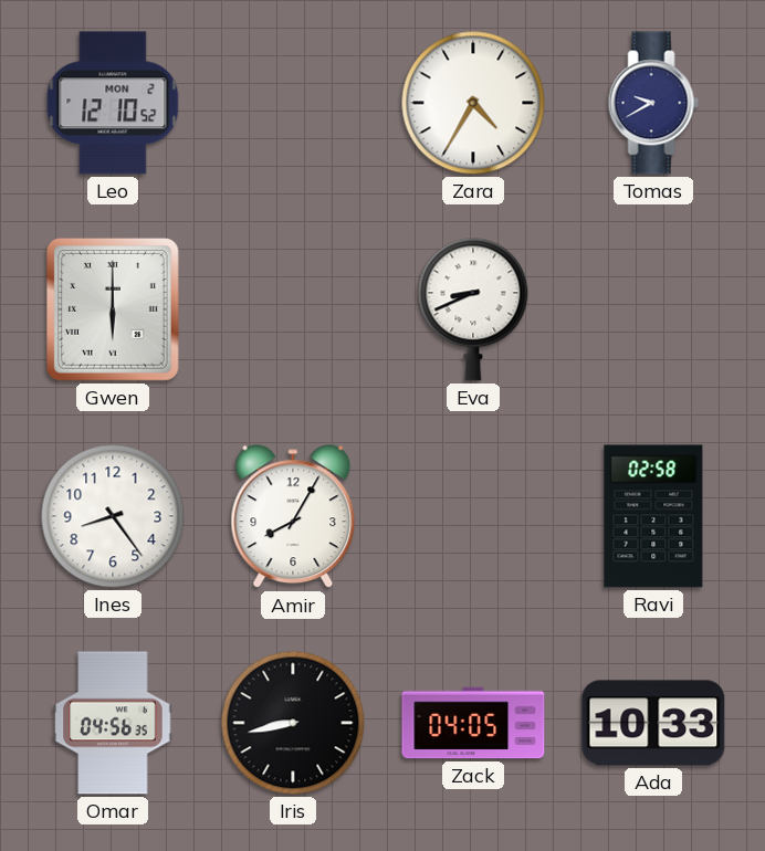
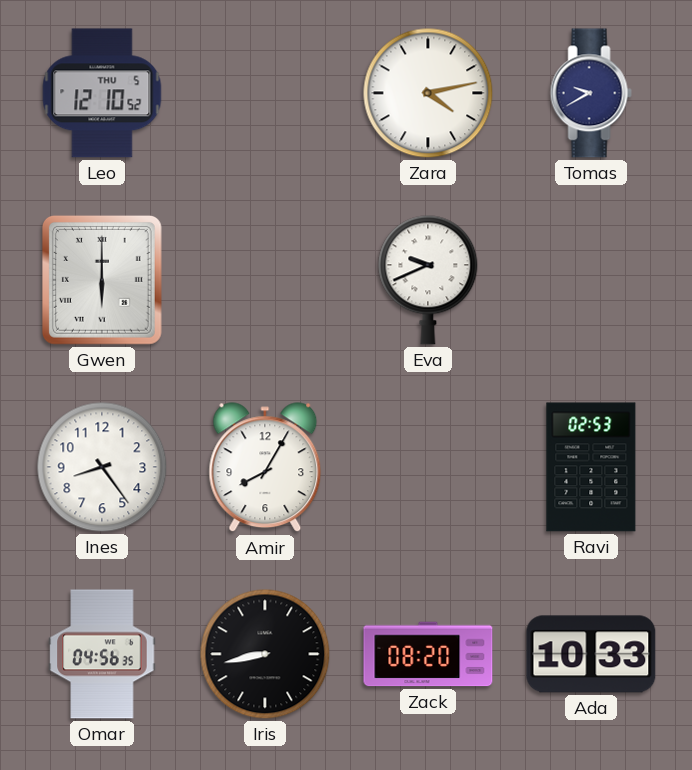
Leo date: MON 2 -> THU 5 (102, 93)
Zara: 4:35 -> 4:13 (428, 93)
Eva: 8:41 -> 9:41 (428, 280)
Ravi: 02:58 -> 02:53 (591, 467)
Zack: 04:05 -> 08:20 (428, 654)
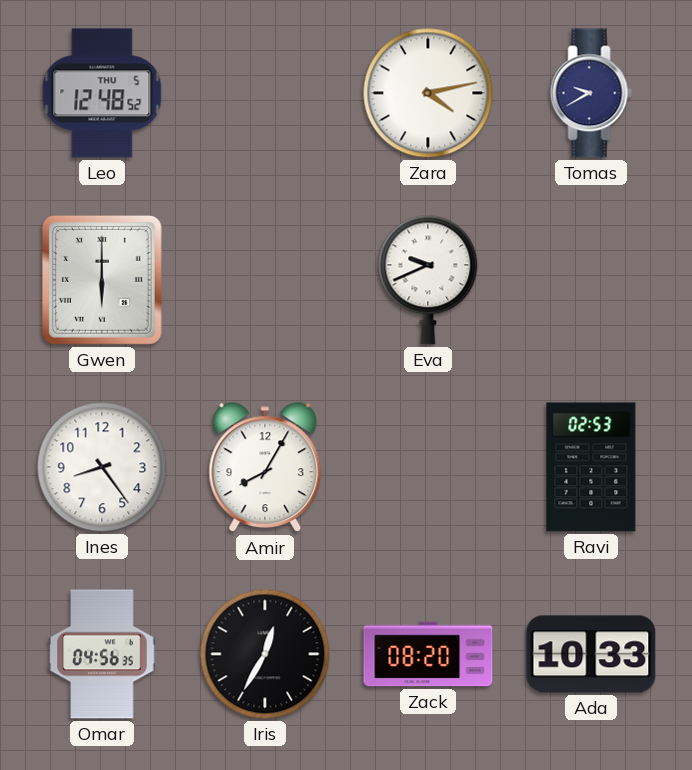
Leo: 12:10 -> 12:48 (102, 93)
Iris: 8:43 -> 12:35 (265, 654)
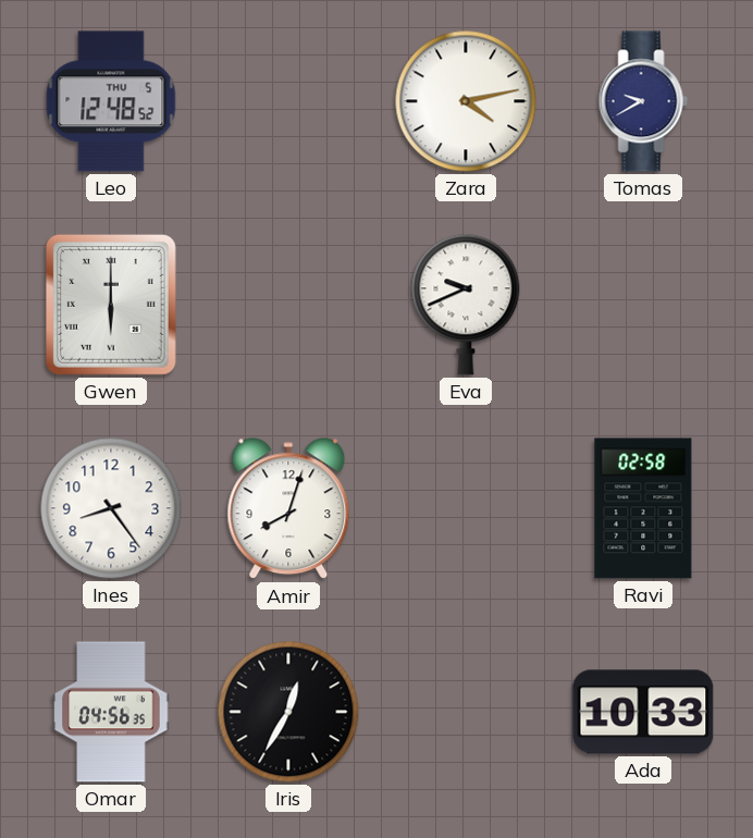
Amir: 8:05 -> 8:03 (288, 509)
Ravi: 02:53 -> 02:58 (643, 508)
Zack: 08:20 -> none (428, 654)
